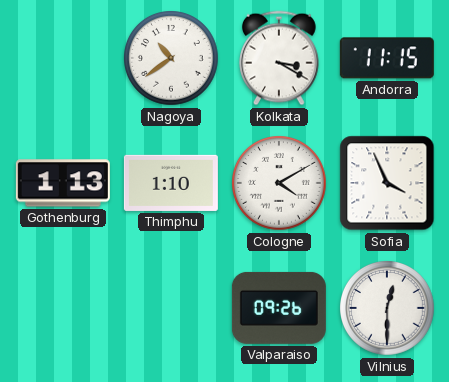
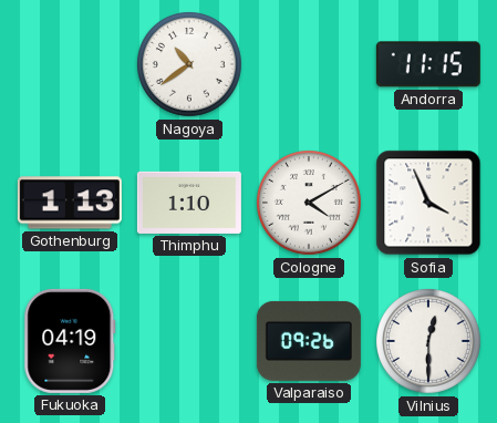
Kolkata: 3:20 -> none (280, 58)
Fukuoka: none -> 04:19 (70, 341)
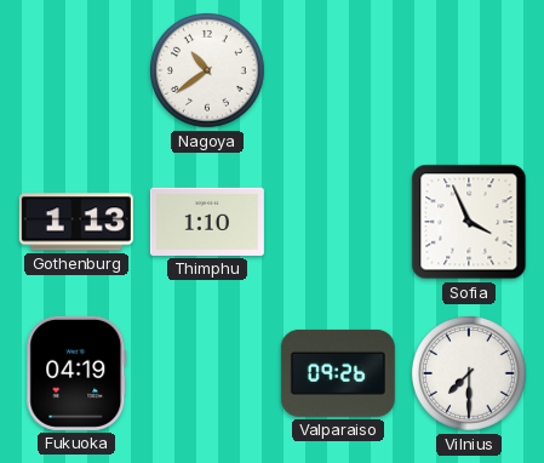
Andorra: 11:15 -> none (428, 64)
Cologne: 4:10 -> none (310, 204)
Vilnius: 12:30 -> 7:30 (470, 375)
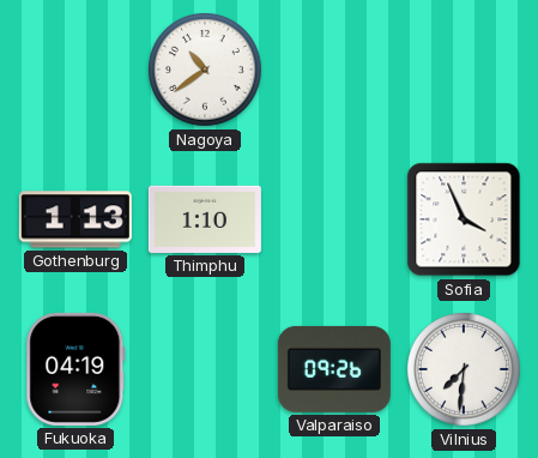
Vilnius: 7:30 -> 7:31 (465, 370)
